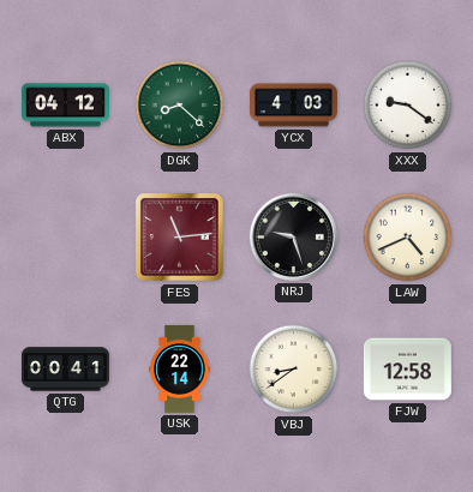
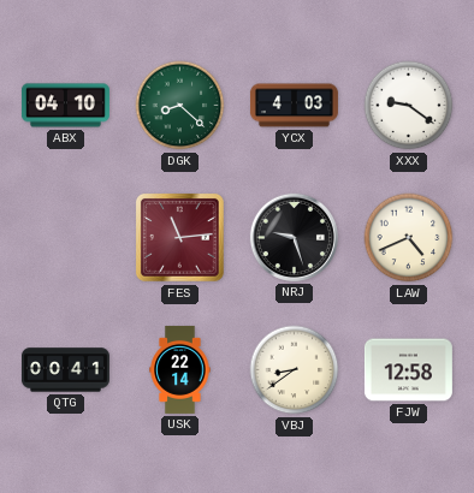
ABX: 04:12 -> 04:10 (65, 106)
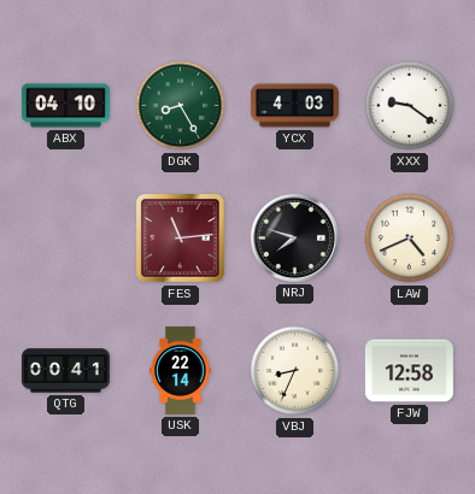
DGK: 8:22 -> 8:25 (181, 106)
NRJ: 9:27 -> 7:48 (294, 237)
VBJ: 8:39 -> 8:34 (295, 371)
